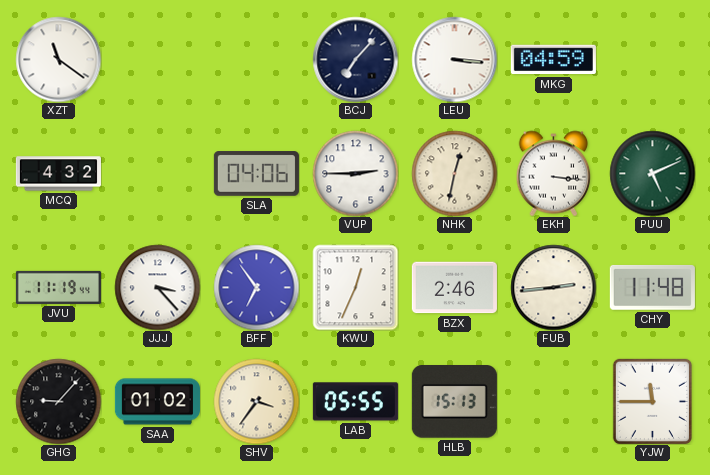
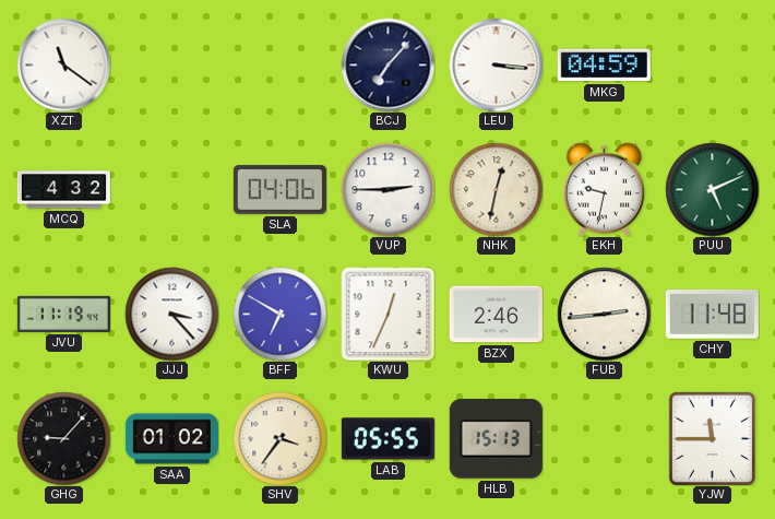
EKH: 3:16 -> 9:32 (605, 189)
BFF: 6:54 -> 6:50 (279, 314)
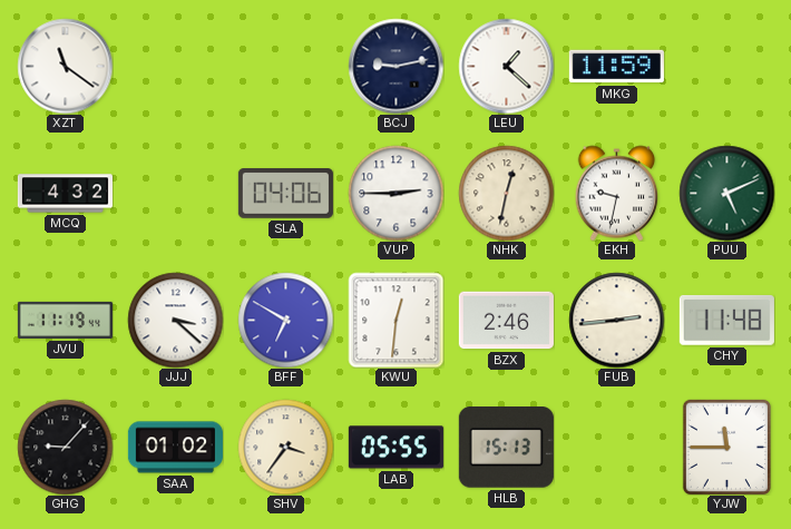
BCJ: 7:07 -> 9:13 (395, 66)
LEU: 3:16 -> 1:22 (506, 66)
MKG: 04:59 -> 11:59 (616, 67)
JJJ: 3:23 -> 3:22 (175, 320)
KWU: 12:34 -> 12:31 (395, 320)
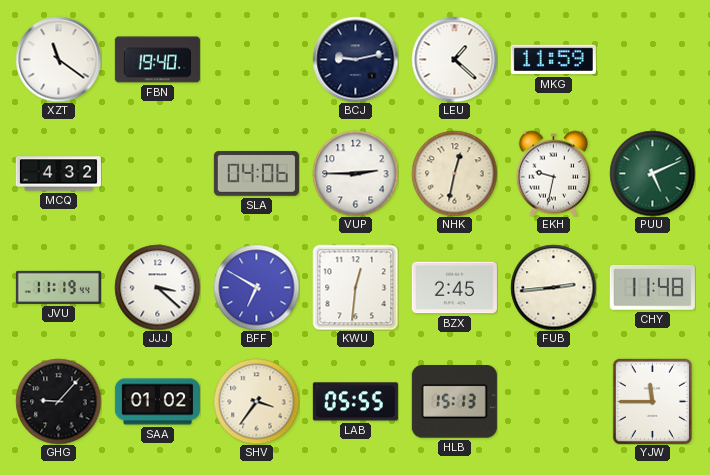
FBN: none -> 19:40 (157, 60)
BZX: 2:46 -> 2:45 (454, 288)
